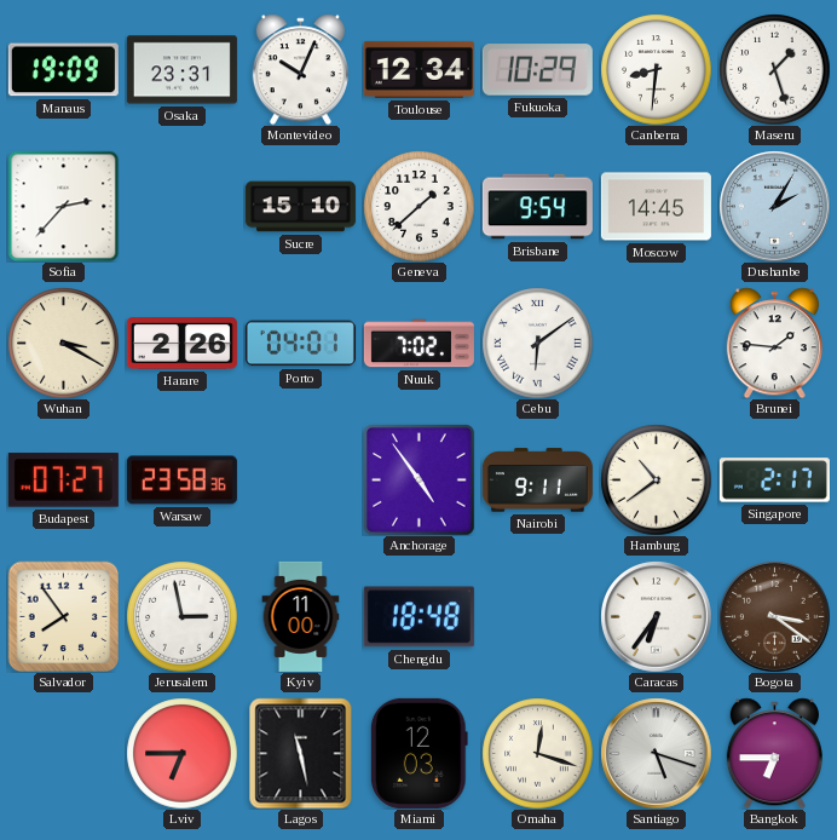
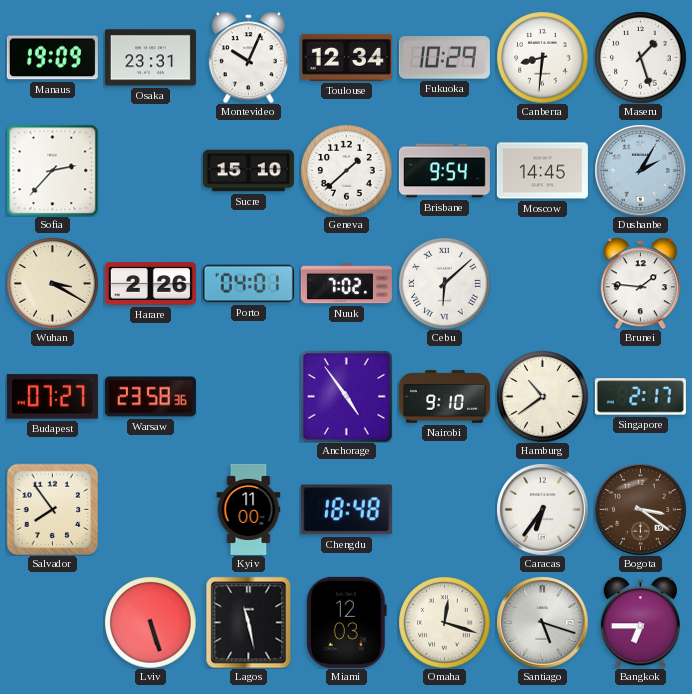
Cebu: 6:09 -> 6:08 (444, 283)
Nairobi: 9:11 -> 9:10 (444, 397)
Jerusalem: 2:58 -> none (181, 616)
Lviv: 6:45 -> 5:27 (150, 622)
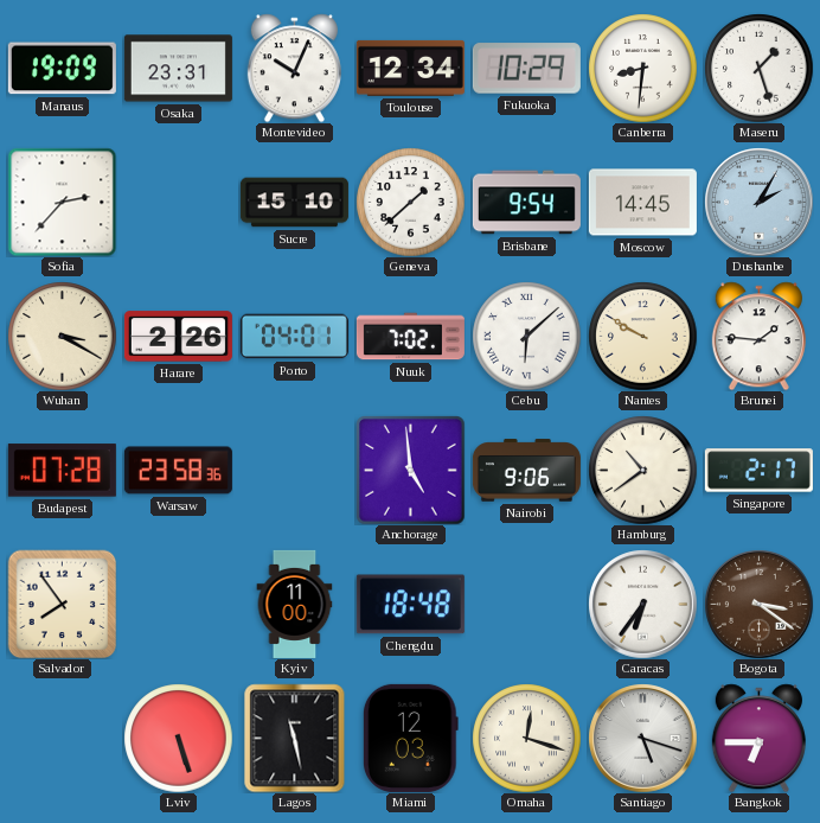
Nantes: none -> 9:50 (642, 336)
Budapest: 07:27 -> 07:28 (62, 471)
Anchorage: 4:54 -> 4:59 (410, 470)
Nairobi: 9:10 -> 9:06 (526, 471)
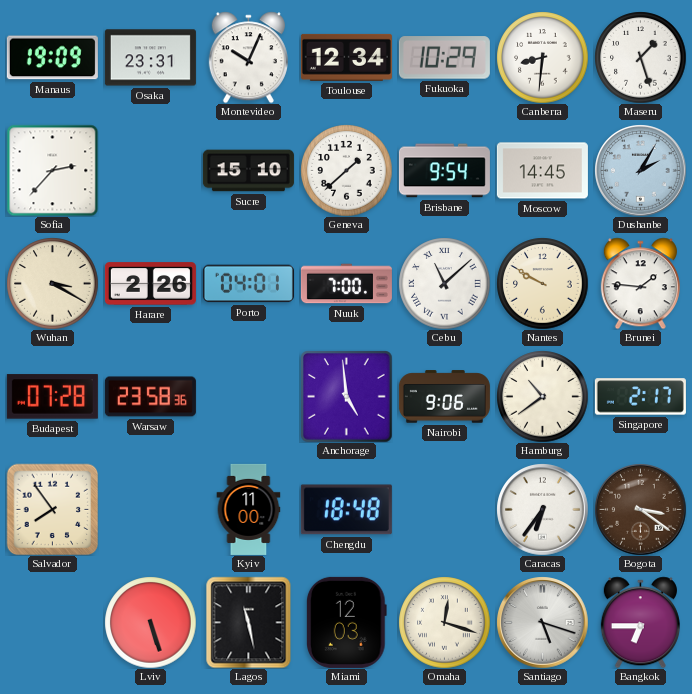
Nuuk: 7:02 -> 7:00 (346, 284)
Cebu: 6:08 -> 11:08 (444, 283)
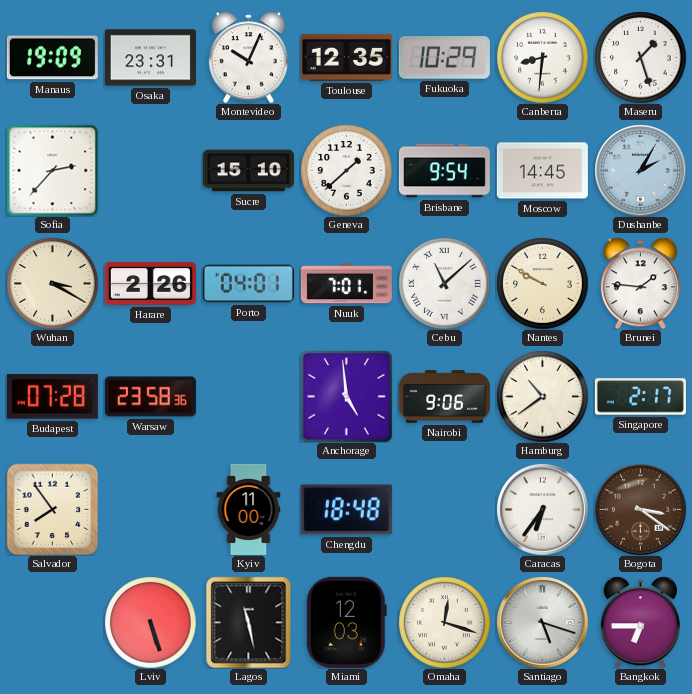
Toulouse: 12:34 -> 12:35 (346, 57)
Nuuk: 7:00 -> 7:01 (346, 284)
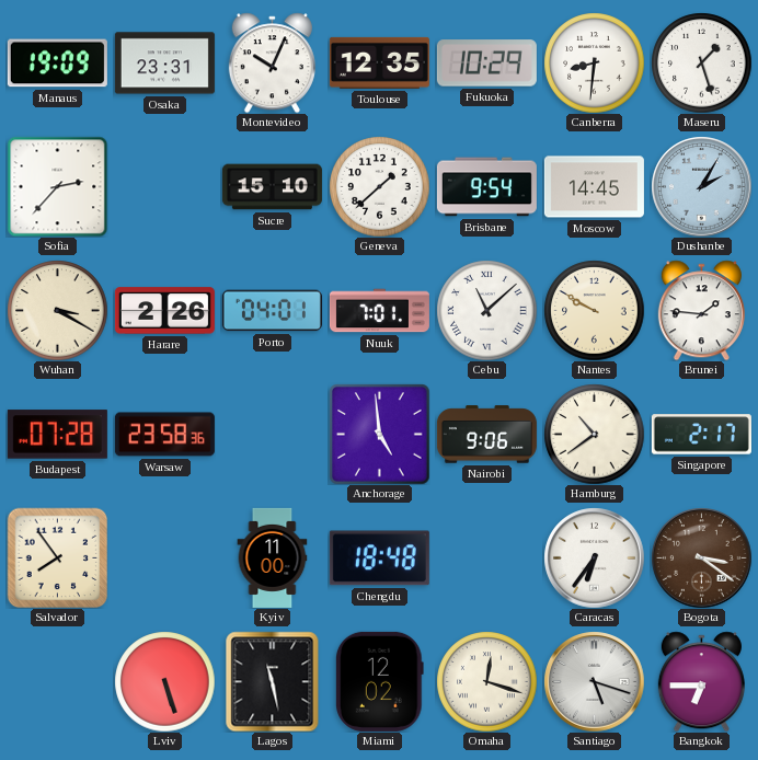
Miami: 12:03 -> 12:02 (379, 681)
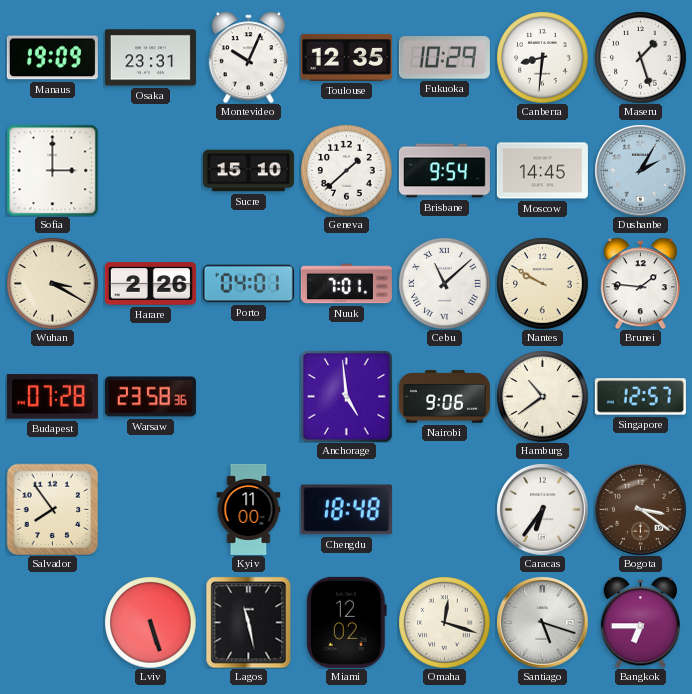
Sofia: 2:37 -> 3:00 (52, 170)
Singapore: 2:17 -> 12:57 (640, 397)
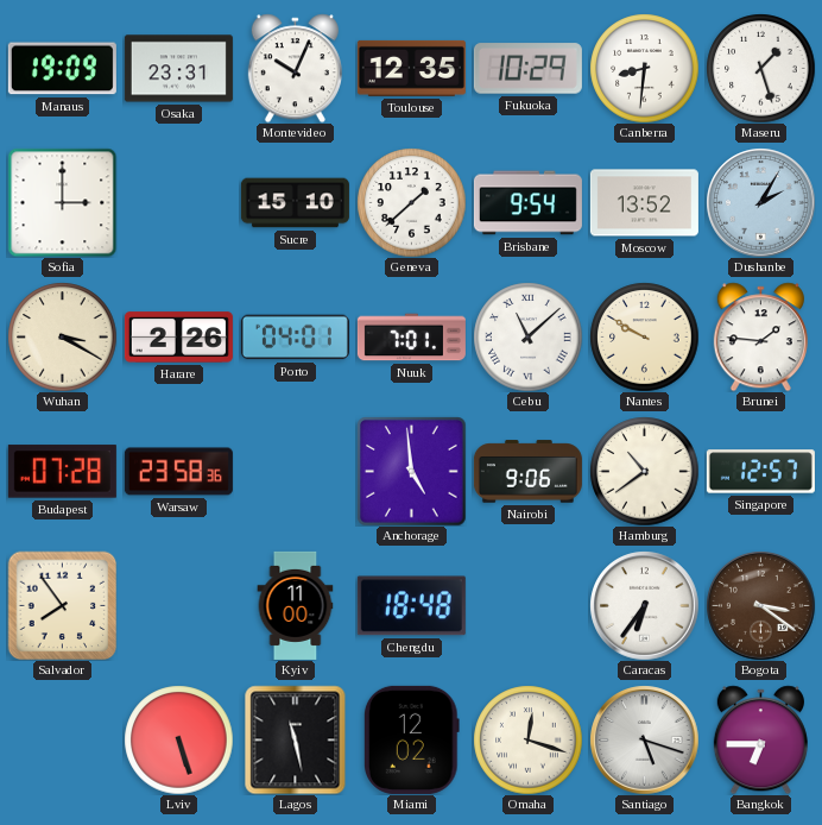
Moscow: 14:45 -> 13:52 (644, 203)
